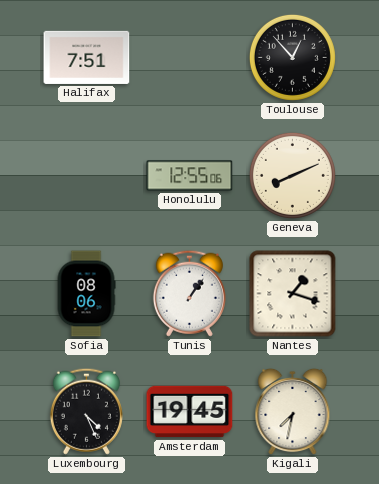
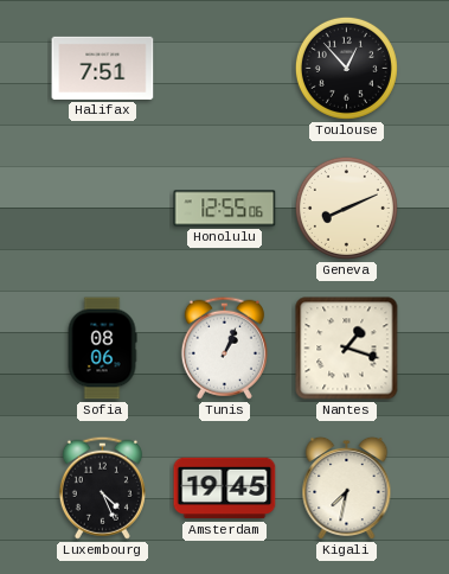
Tunis: 1:06 -> 1:04 (224, 347)
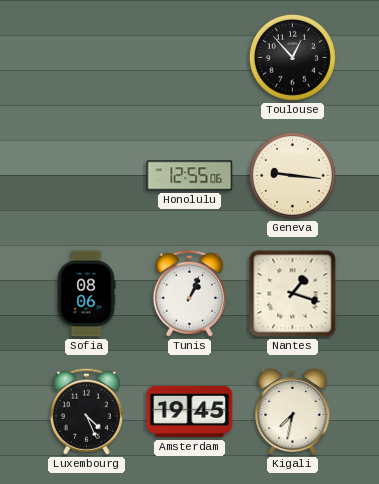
Halifax: 7:51 -> none (103, 68)
Geneva: 8:11 -> 9:16 (292, 175)
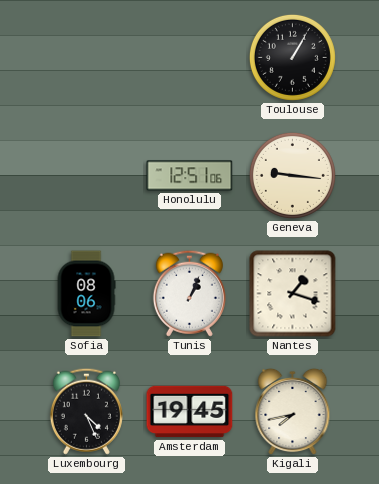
Toulouse: 12:53 -> 1:05 (292, 57)
Honolulu: 12:55 -> 12:51 (190, 176)
Kigali: 7:32 -> 7:43 (293, 412)
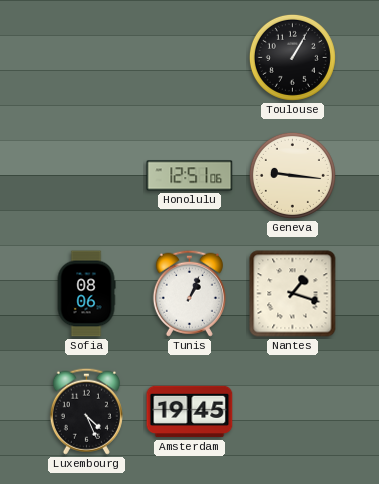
Kigali: 7:43 -> none (293, 412)
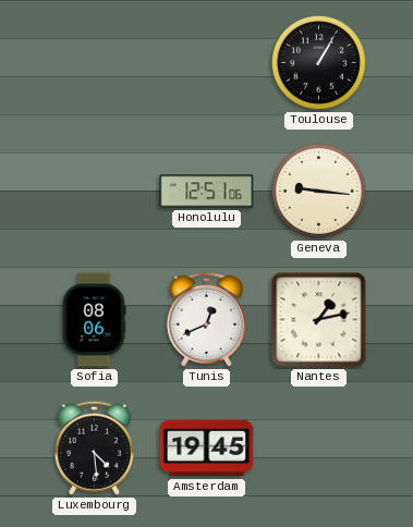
Tunis: 1:04 -> 12:41 (206, 319)
Nantes: 1:18 -> 1:13 (319, 320)
Luxembourg: 4:26 -> 4:29 (94, 448)
